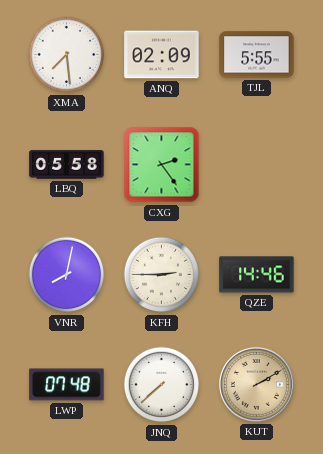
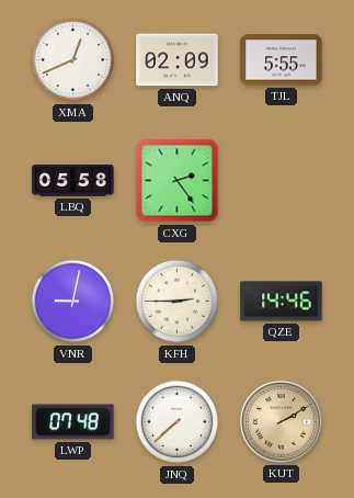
XMA: 7:29 -> 12:41 (73, 60)
VNR: 8:02 -> 9:02 (73, 302)
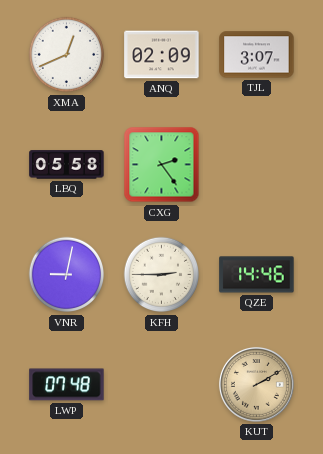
TJL: 5:55 -> 3:07 (257, 55)
JNQ: 7:38 -> none (178, 422)
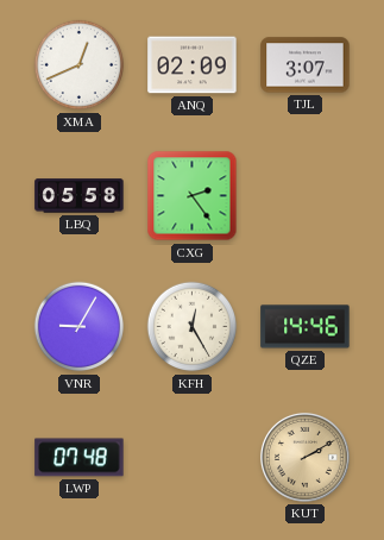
VNR: 9:02 -> 9:05 (80, 327)
KFH: 2:45 -> 12:25 (193, 327)
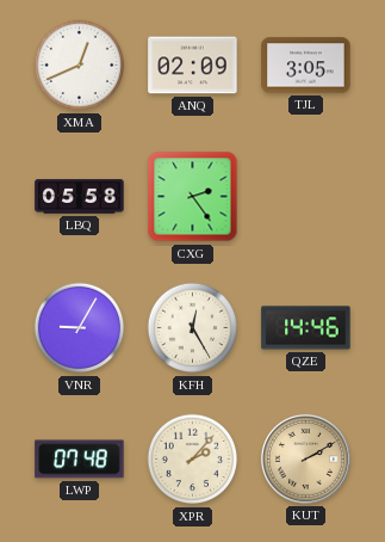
TJL: 3:07 -> 3:05 (306, 66)
XPR: none -> 2:07 (193, 460)
